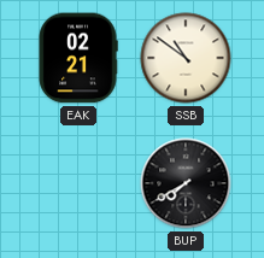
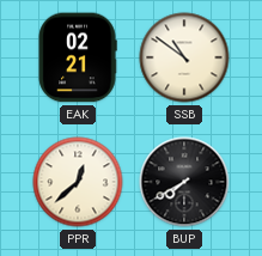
PPR: none -> 12:38 (78, 182)
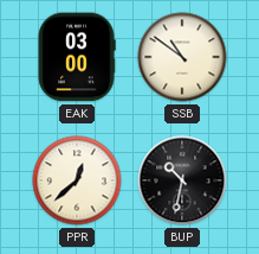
EAK: 02:21 -> 03:00 (77, 57)
BUP: 7:40 -> 10:32 (182, 180)
